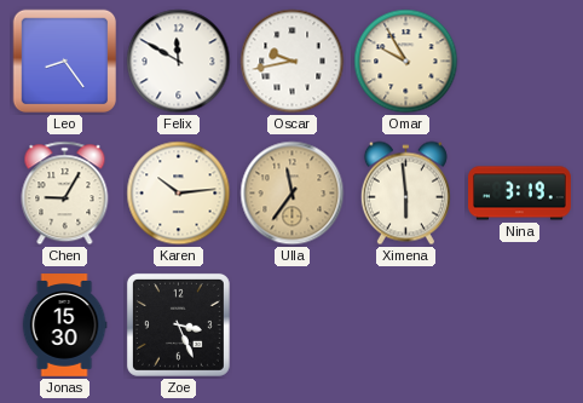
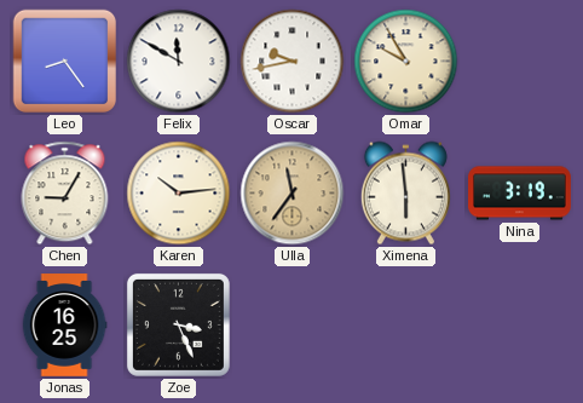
Jonas: 15:30 -> 16:25 (64, 326)
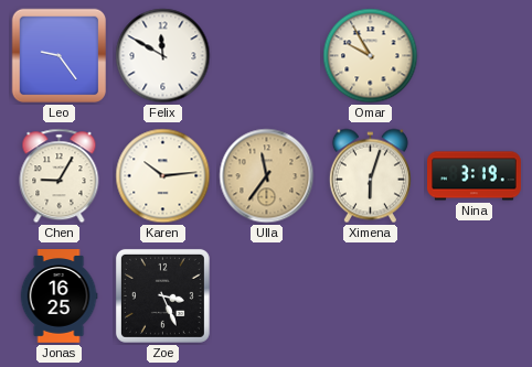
Leo: 8:24 -> 9:24 (60, 56)
Oscar: 9:43 -> none (293, 62)
Ximena: 5:59 -> 6:03 (370, 176)
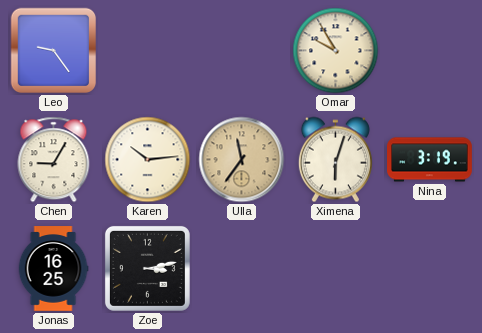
Felix: 11:50 -> none (163, 56)
Zoe: 3:26 -> 3:13 (147, 268)
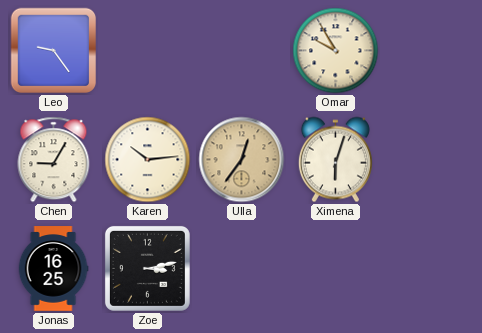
Ulla: 11:36 -> 12:36 (242, 160)
Nina: 3:19 -> none (430, 160)
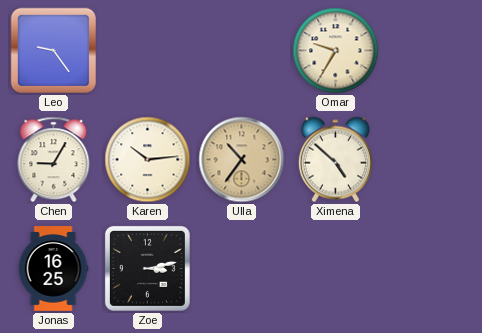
Omar: 9:55 -> 9:35 (336, 51)
Ulla: 12:36 -> 10:36 (242, 160)
Ximena: 6:03 -> 4:52 (335, 160)
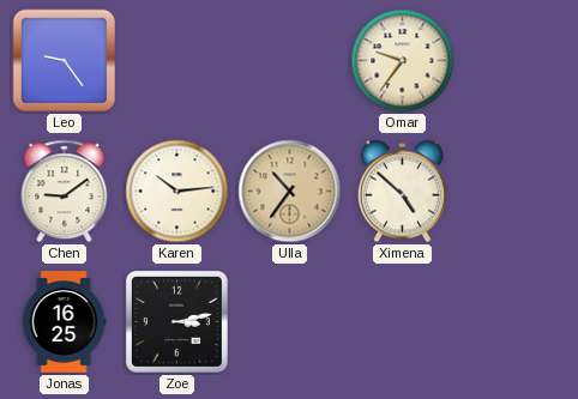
Omar: 9:35 -> 9:36 (403, 61)
Chen: 9:05 -> 9:09 (65, 192)
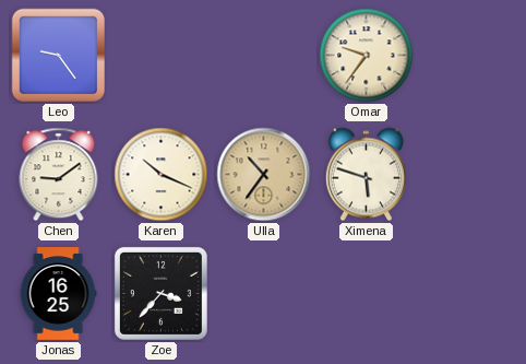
Karen: 10:14 -> 10:19 (162, 175)
Ximena: 4:52 -> 5:48 (366, 175)
Zoe: 3:13 -> 3:37 (160, 293)
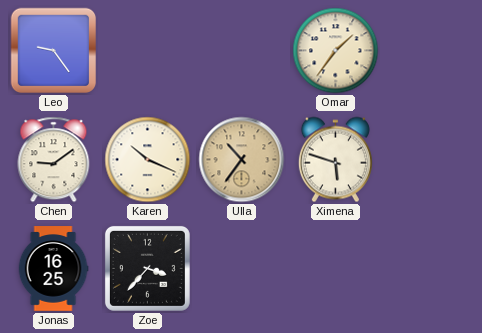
Omar: 9:36 -> 1:36 (336, 51)
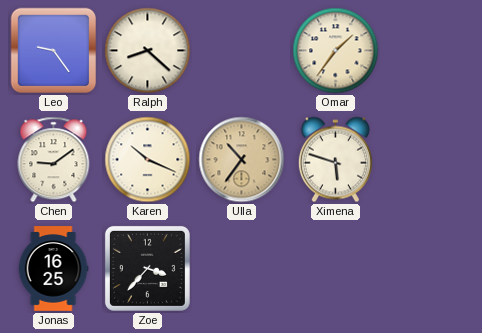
Ralph: none -> 8:22 (148, 51)
